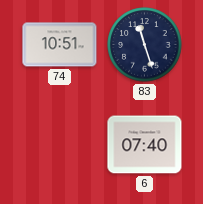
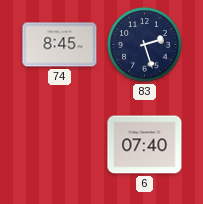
74: 10:51 -> 8:45 (60, 45)
83: 11:27 -> 2:27 (145, 45)
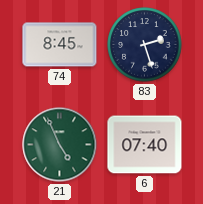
21: none -> 4:56 (60, 145)
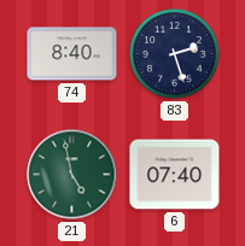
74: 8:45 -> 8:40 (72, 54)
21: 4:56 -> 4:58 (72, 175)
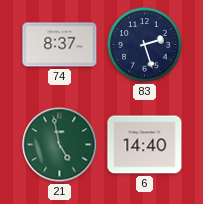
74: 8:40 -> 8:37 (60, 45)
6: 07:40 -> 14:40 (145, 145)
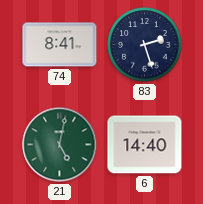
74: 8:37 -> 8:41 (60, 45)
21: 4:58 -> 5:02 (60, 145)
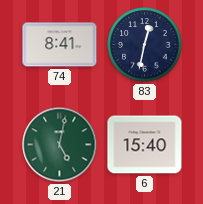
83: 2:27 -> 12:32 (145, 45)
6: 14:40 -> 15:40 (145, 145)
